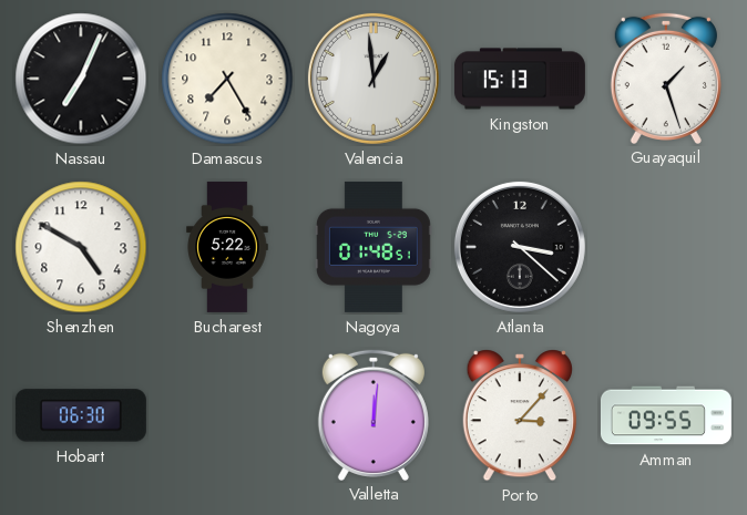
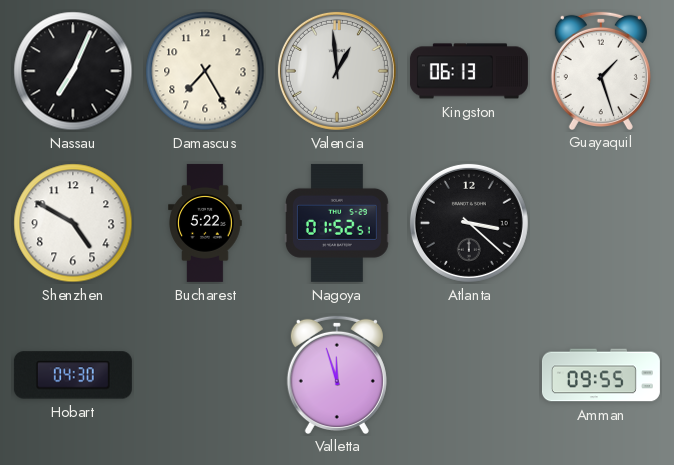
Kingston: 15:13 -> 06:13 (469, 71)
Nagoya: 01:48 -> 01:52 (337, 223)
Hobart: 06:30 -> 04:30 (73, 375)
Valletta: 12:01 -> 11:57 (337, 374)
Porto: 3:07 -> none (519, 415)
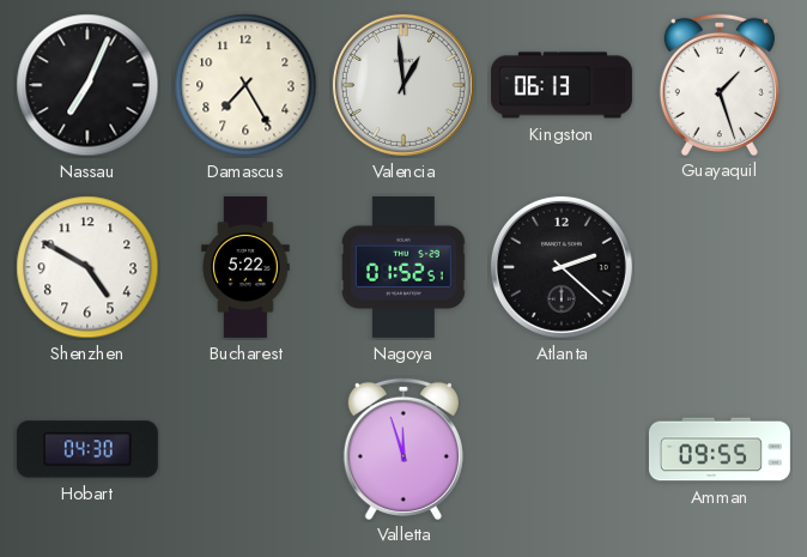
Atlanta: 3:22 -> 2:22 (562, 267)
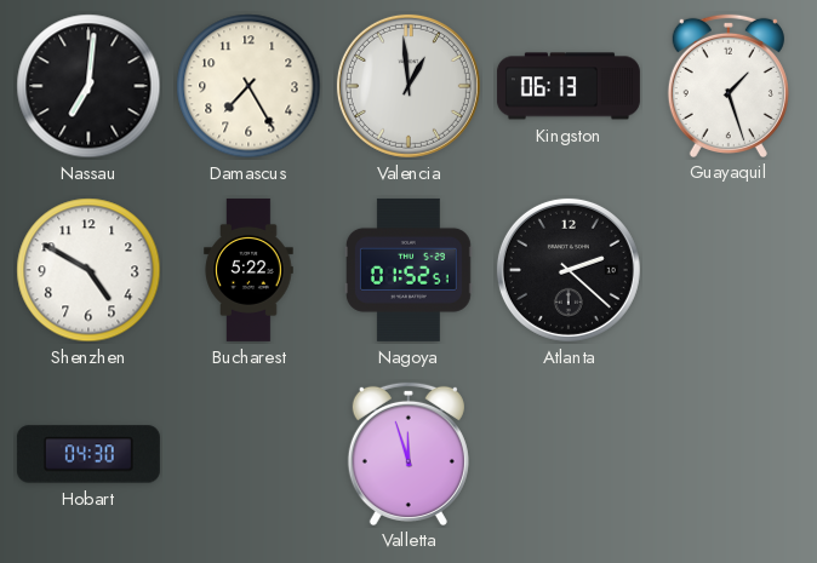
Nassau: 7:04 -> 7:01 (88, 86)
Amman: 09:55 -> none (720, 449)
